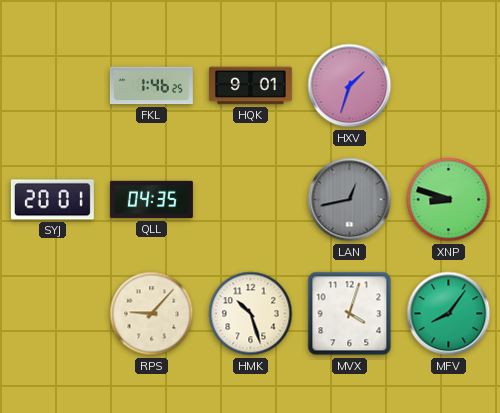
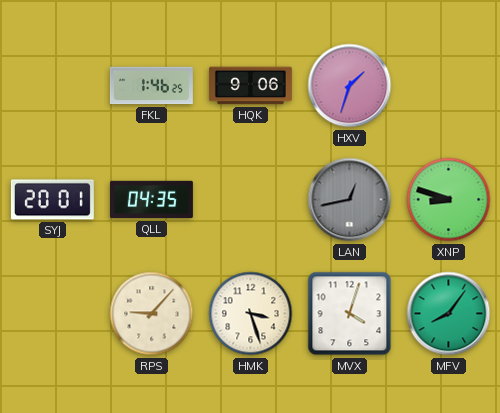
HQK: 9:01 -> 9:06 (250, 86)
HMK: 10:27 -> 3:27 (251, 314)
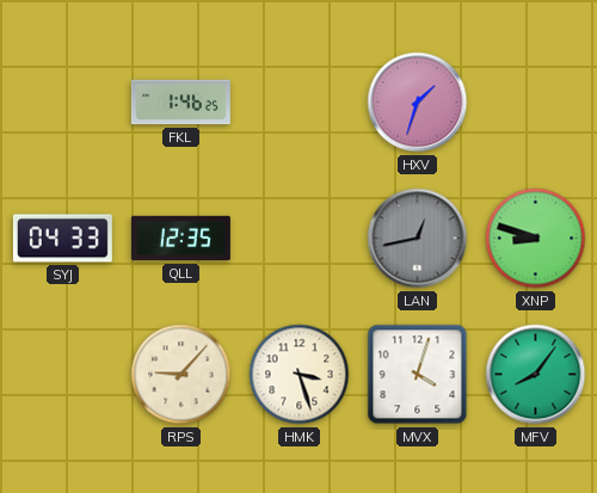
HQK: 9:06 -> none (250, 86)
SYJ: 20:01 -> 04:33 (62, 239)
QLL: 04:35 -> 12:35 (180, 239)
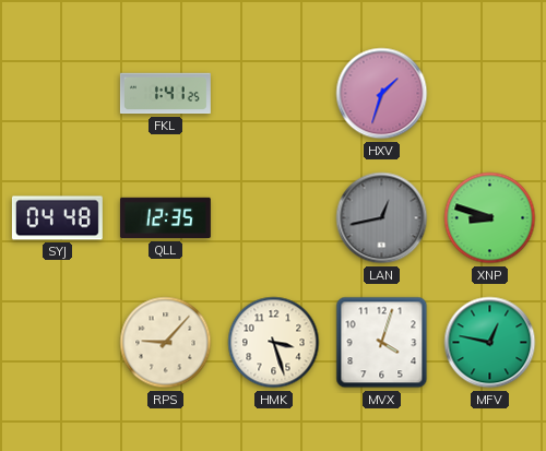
FKL: 1:46 -> 1:41 (165, 94)
SYJ: 04:33 -> 04:48 (57, 218)
MFV: 8:06 -> 12:47 (490, 343)
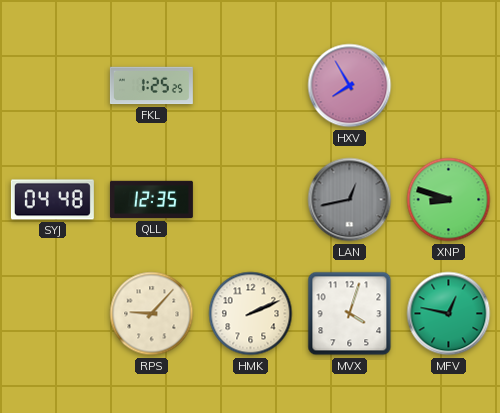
FKL: 1:41 -> 1:25 (151, 86)
HXV: 1:33 -> 7:55 (350, 86)
HMK: 3:27 -> 2:11 (251, 314)
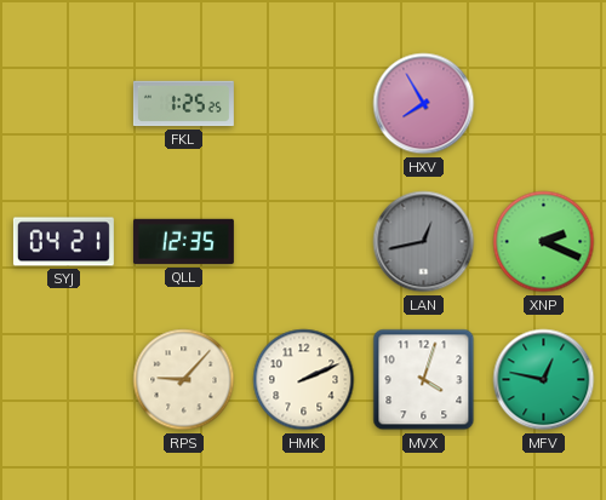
SYJ: 04:48 -> 04:21 (63, 242)
XNP: 8:48 -> 2:19 (544, 242)
